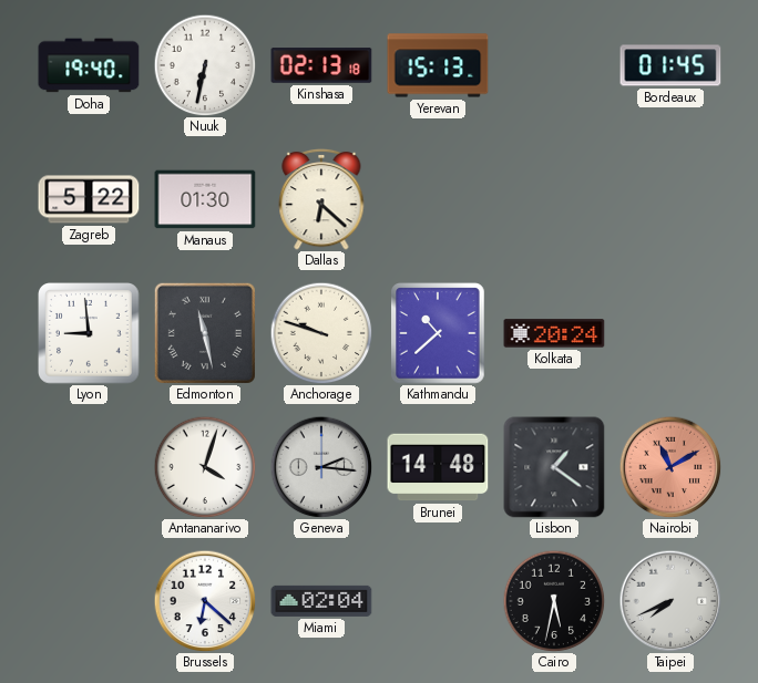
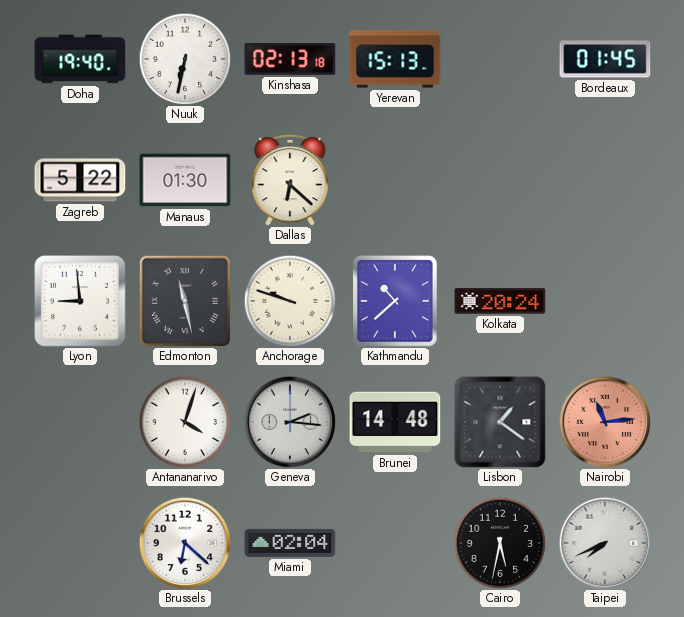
Nairobi: 11:10 -> 11:14 (605, 422)
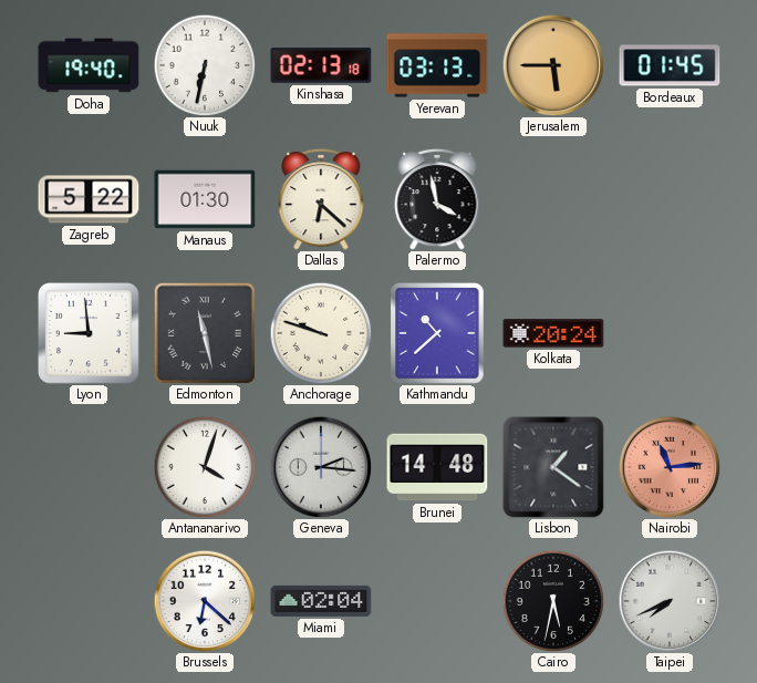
Yerevan: 15:13 -> 03:13 (437, 65)
Jerusalem: none -> 5:45 (553, 65)
Palermo: none -> 3:58 (437, 199)
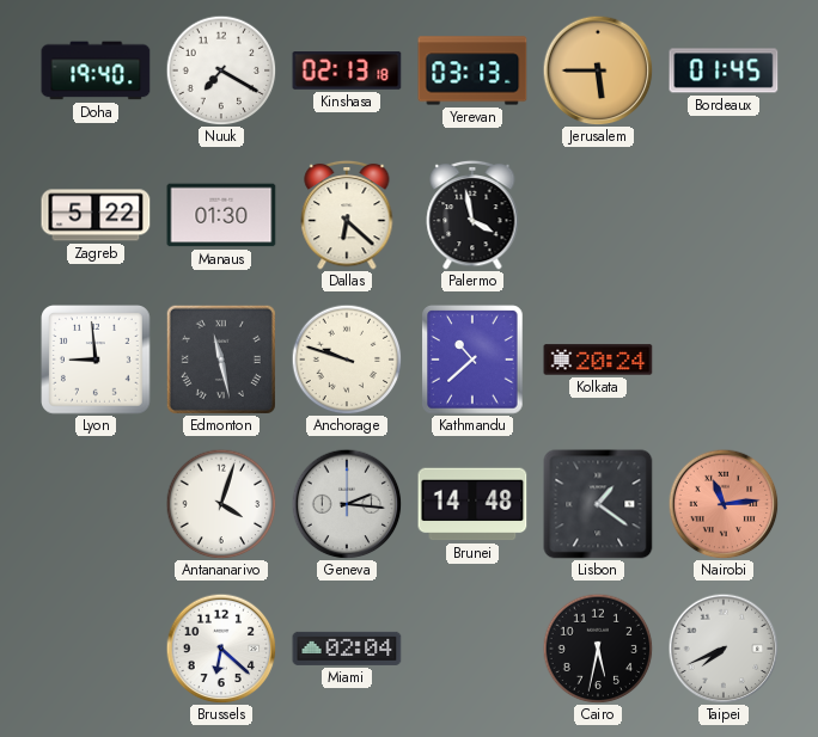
Nuuk: 6:32 -> 7:20 (221, 70)
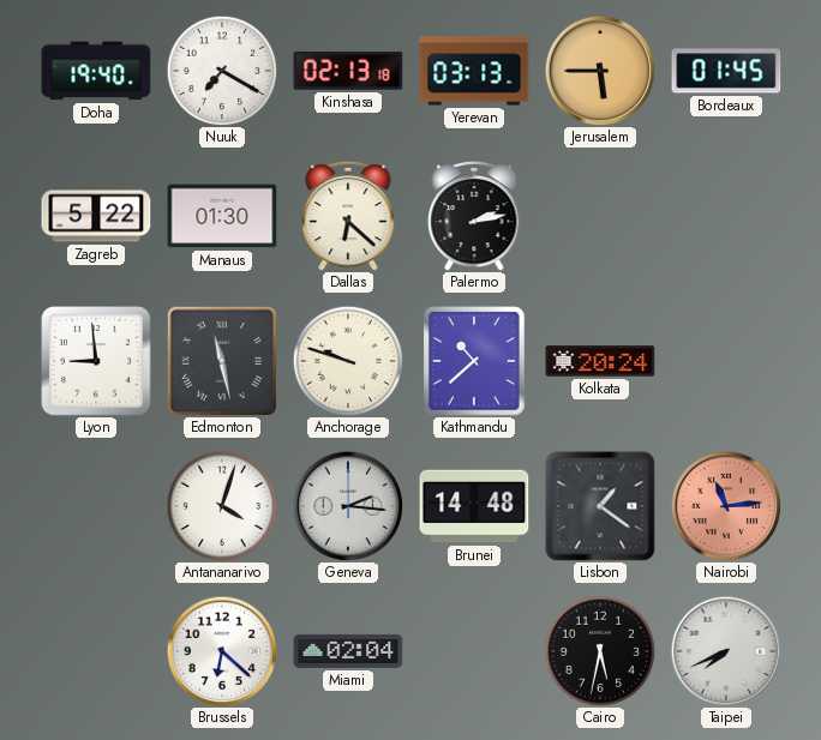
Palermo: 3:58 -> 2:13 (474, 216)
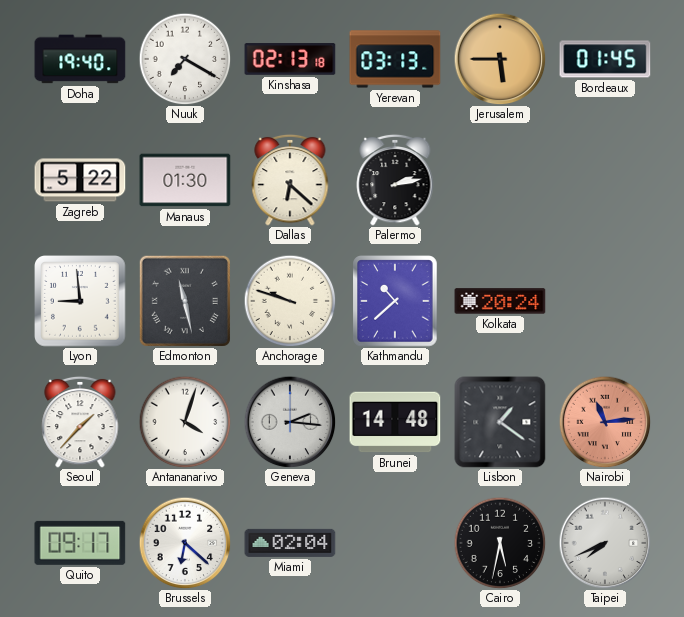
Seoul: none -> 1:37 (80, 422)
Quito: none -> 09:17 (80, 543)
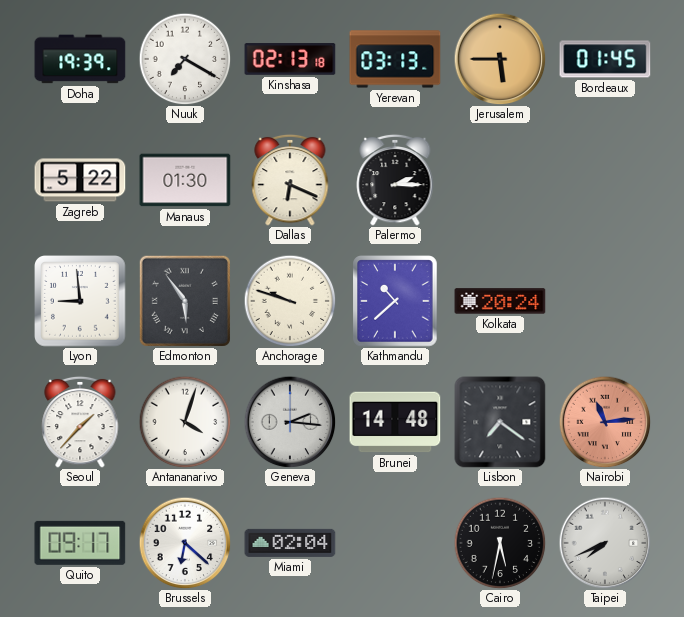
Doha: 19:40 -> 19:39 (80, 59)
Dallas: 6:22 -> 6:19 (290, 180)
Palermo: 2:13 -> 2:15 (395, 180)
Edmonton: 11:28 -> 5:54 (185, 301)
Lisbon: 1:21 -> 7:21 (500, 422)
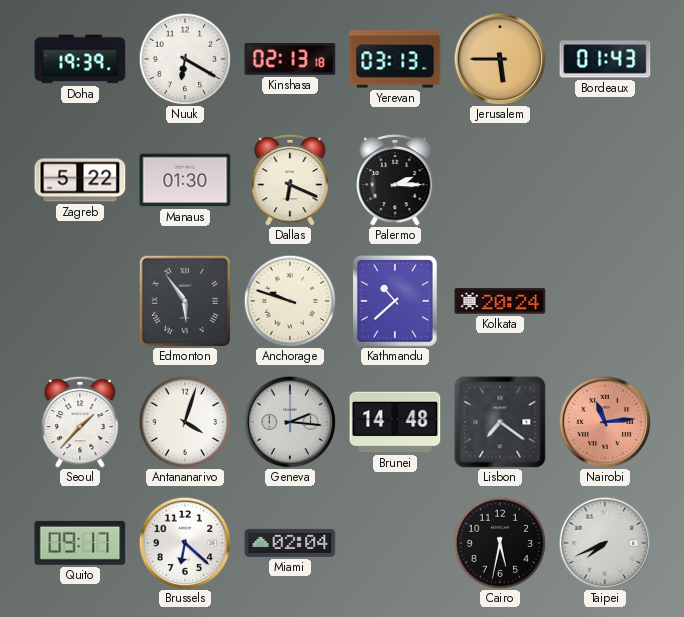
Nuuk: 7:20 -> 6:20 (185, 59)
Bordeaux: 01:45 -> 01:43 (605, 59)
Lyon: 8:59 -> none (81, 302)
